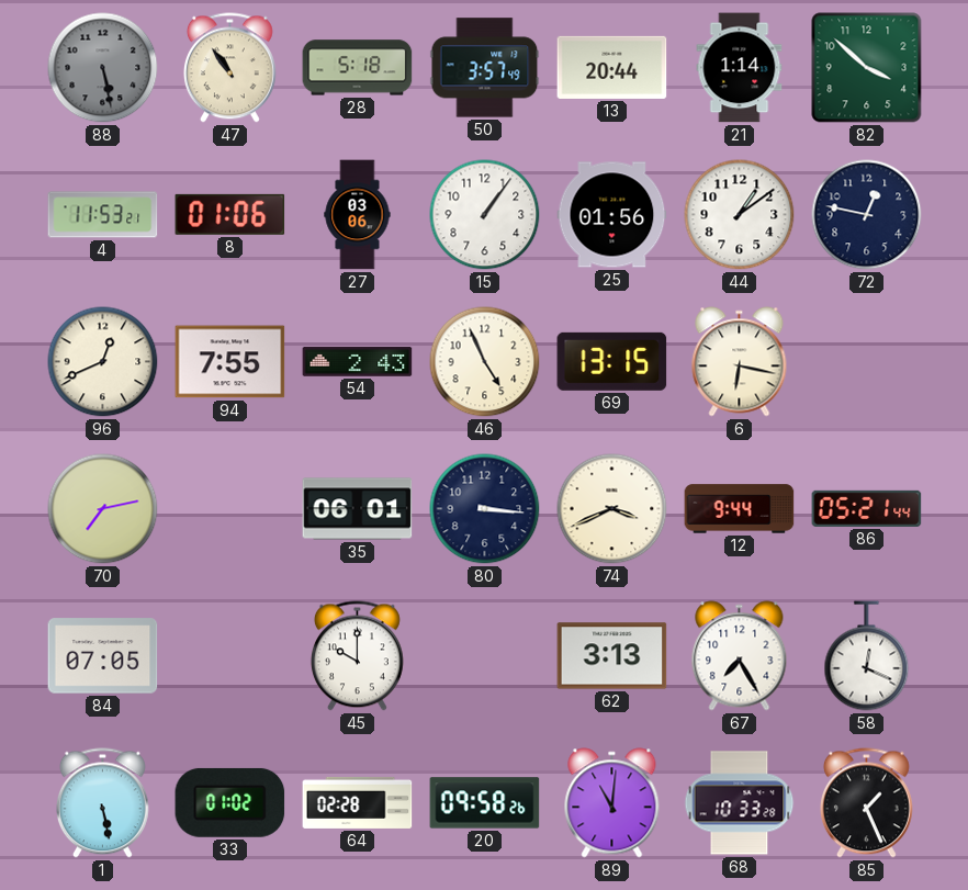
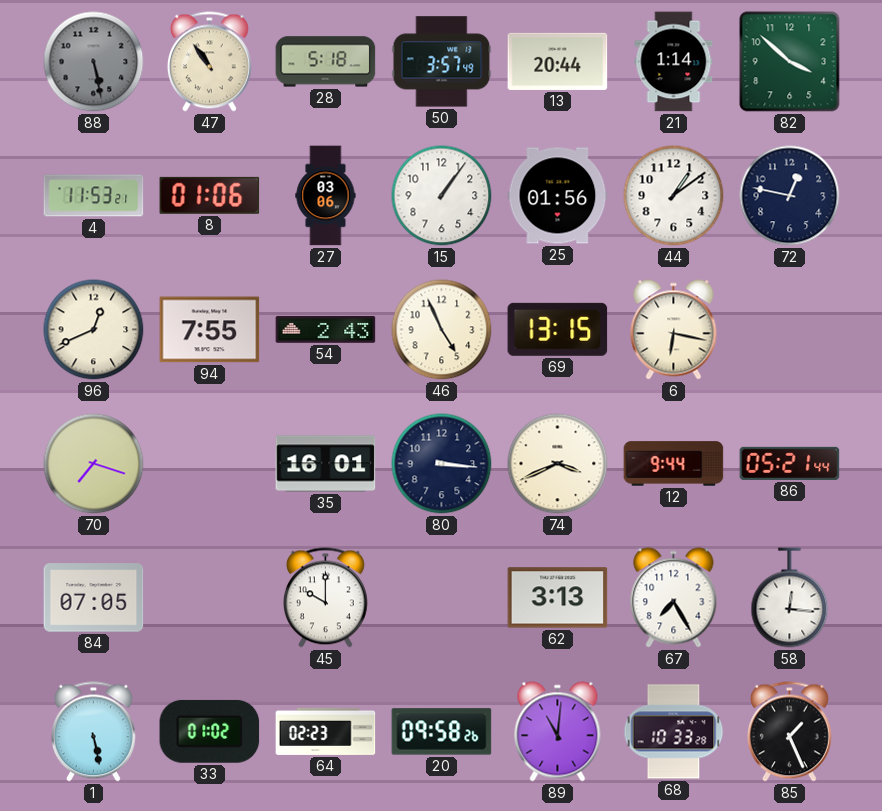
70: 7:13 -> 7:18 (94, 464)
35: 06:01 -> 16:01 (326, 464)
58: 12:19 -> 12:16 (790, 598)
64: 02:28 -> 02:23 (326, 731)
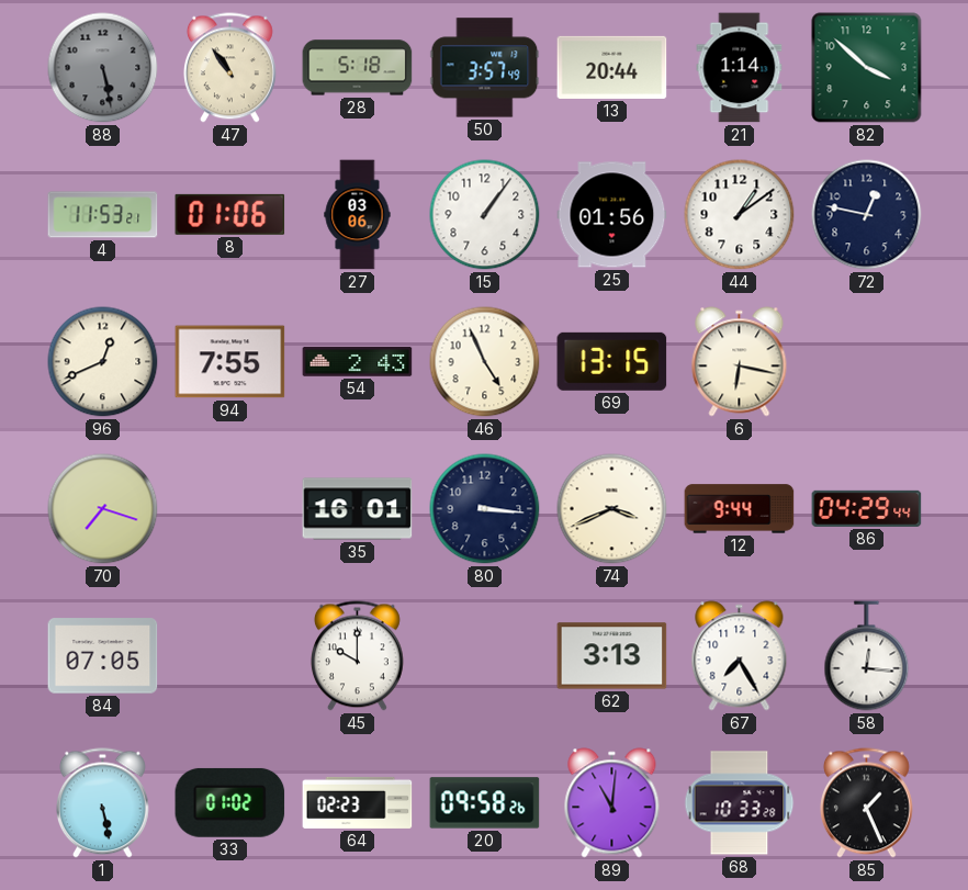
86: 05:21 -> 04:29 (867, 508)
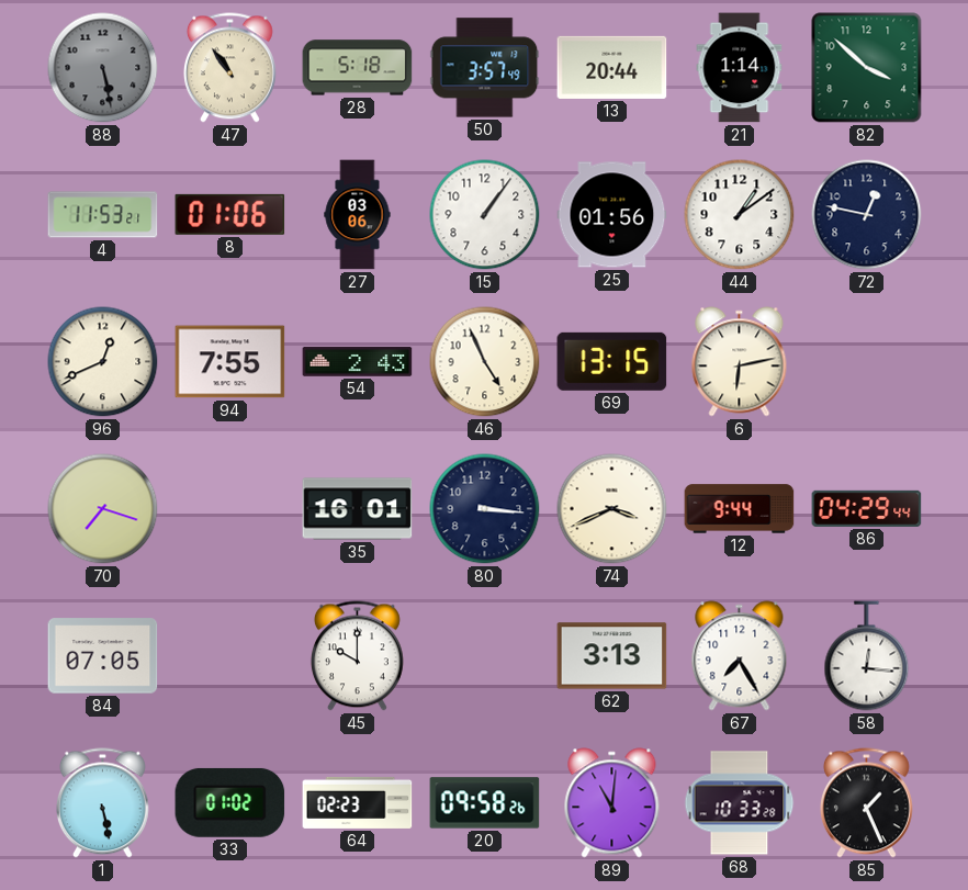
6: 6:17 -> 6:13 (740, 362)
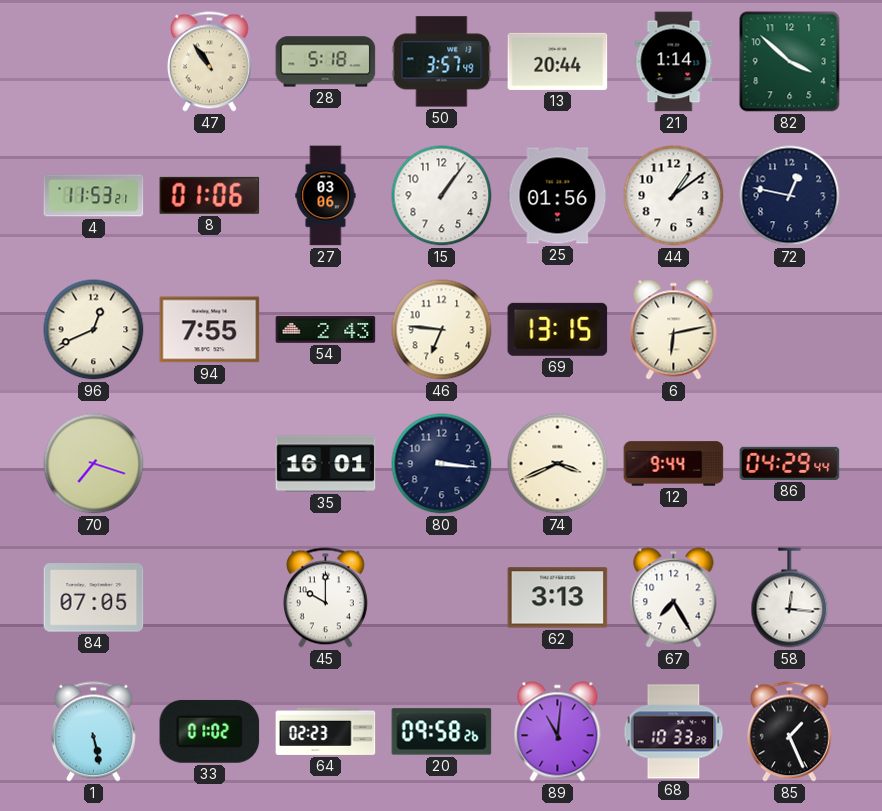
88: 5:28 -> none (103, 68)
46: 4:56 -> 6:46 (442, 330)
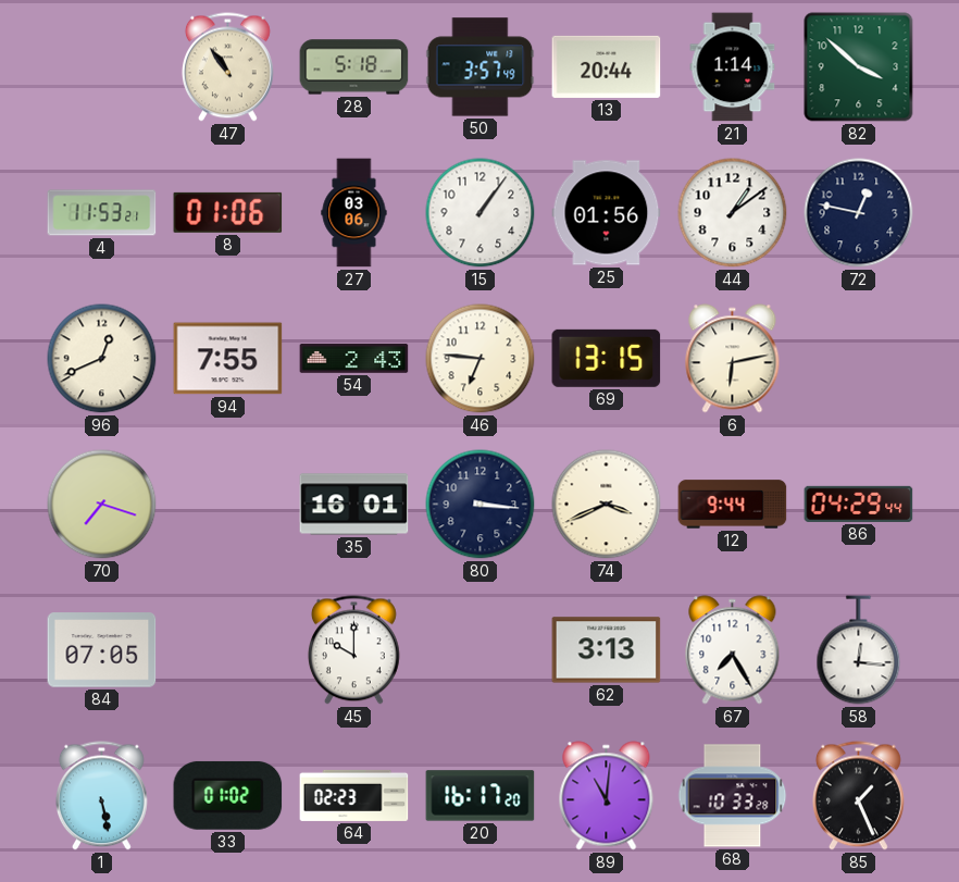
20: 09:58 -> 16:17 (481, 796)
